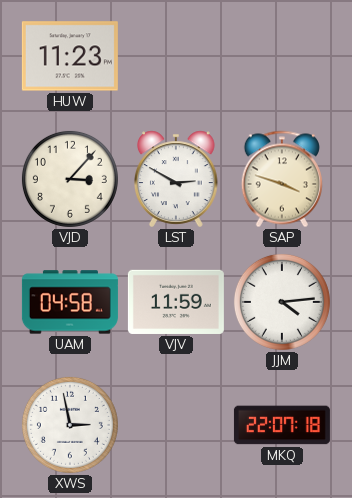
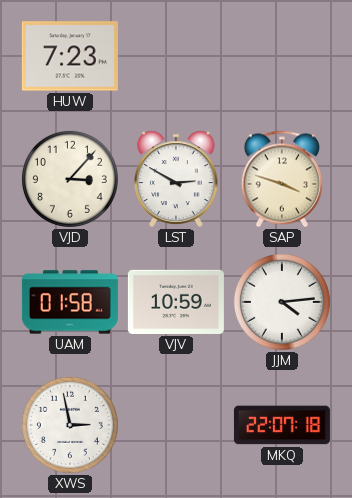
HUW: 11:23 -> 7:23 (70, 56)
UAM: 04:58 -> 01:58 (70, 302)
VJV: 11:59 -> 10:59 (176, 302)
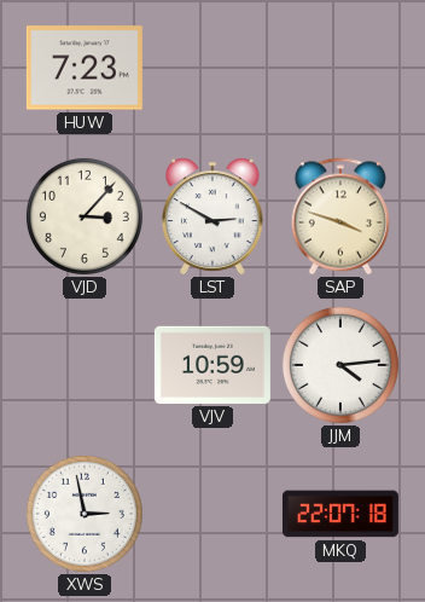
UAM: 01:58 -> none (70, 302)
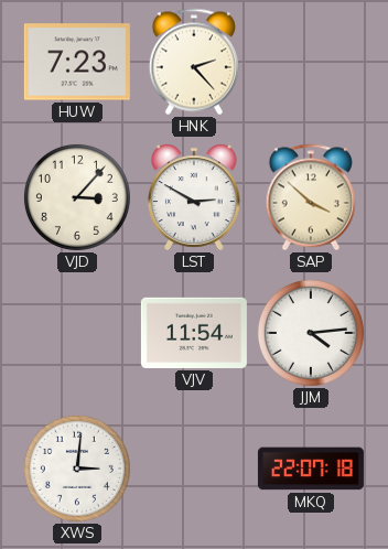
HNK: none -> 2:23 (194, 62)
SAP: 3:48 -> 3:52 (311, 197)
VJV: 10:59 -> 11:54 (194, 333)
XWS: 2:58 -> 3:01 (77, 469)
